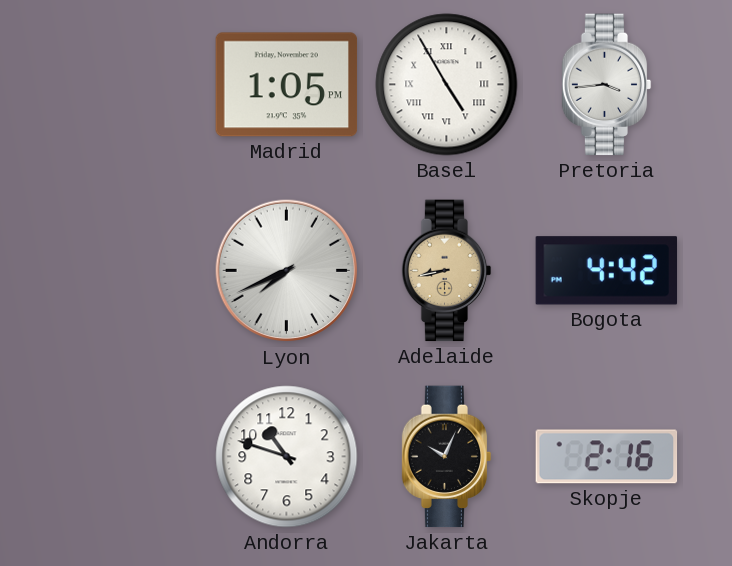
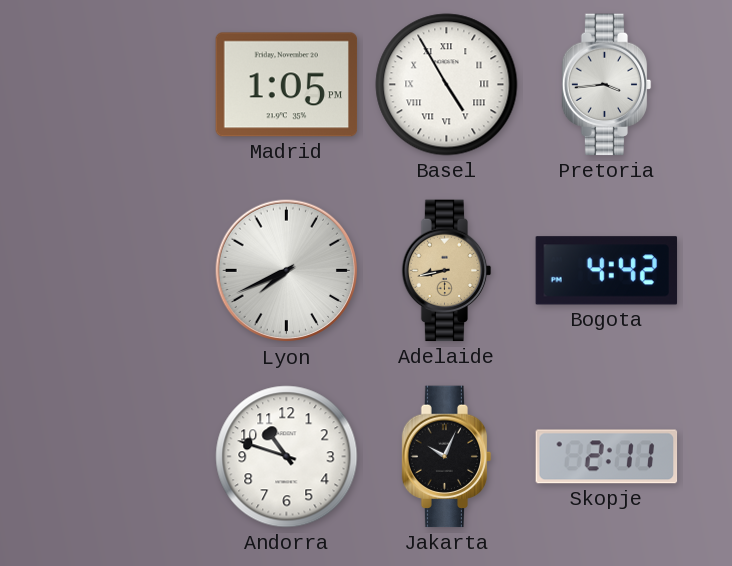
Skopje: 2:16 -> 2:11 (607, 457)
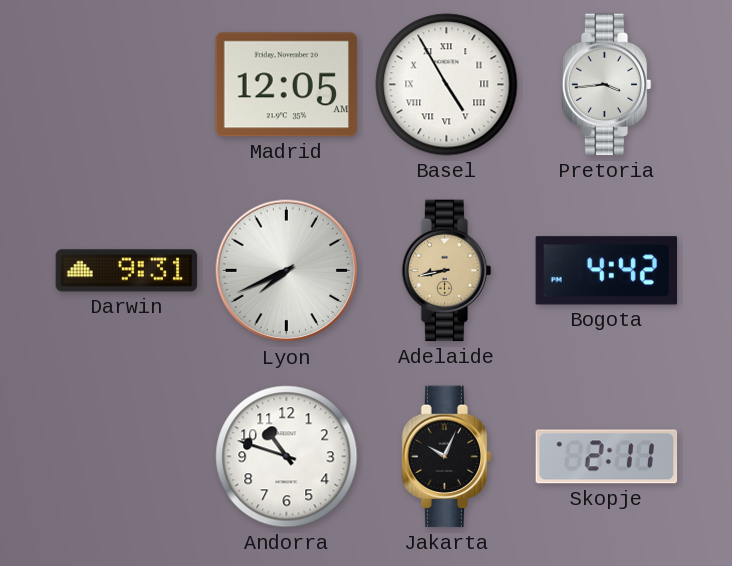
Madrid: 1:05 -> 12:05 (287, 85)
Darwin: none -> 9:31 (127, 271)
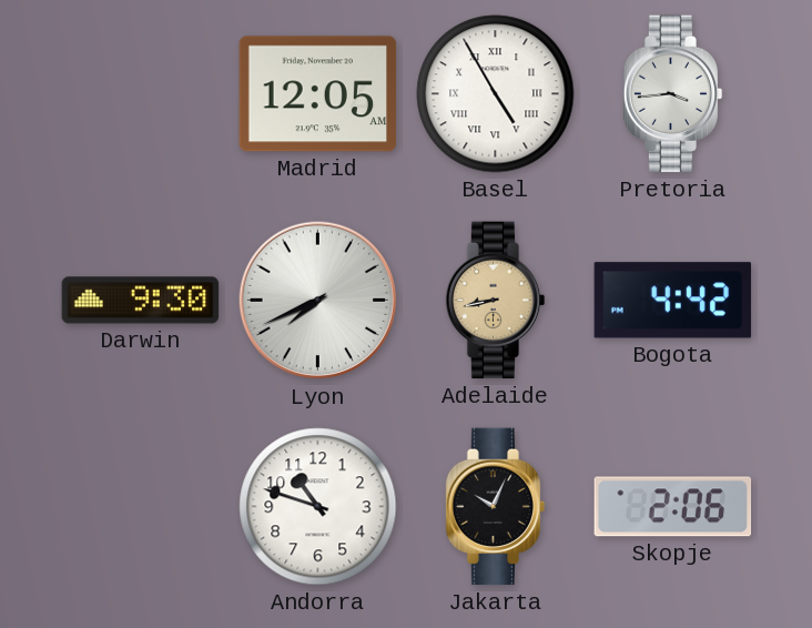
Darwin: 9:31 -> 9:30 (141, 301)
Skopje: 2:11 -> 2:06 (673, 507)
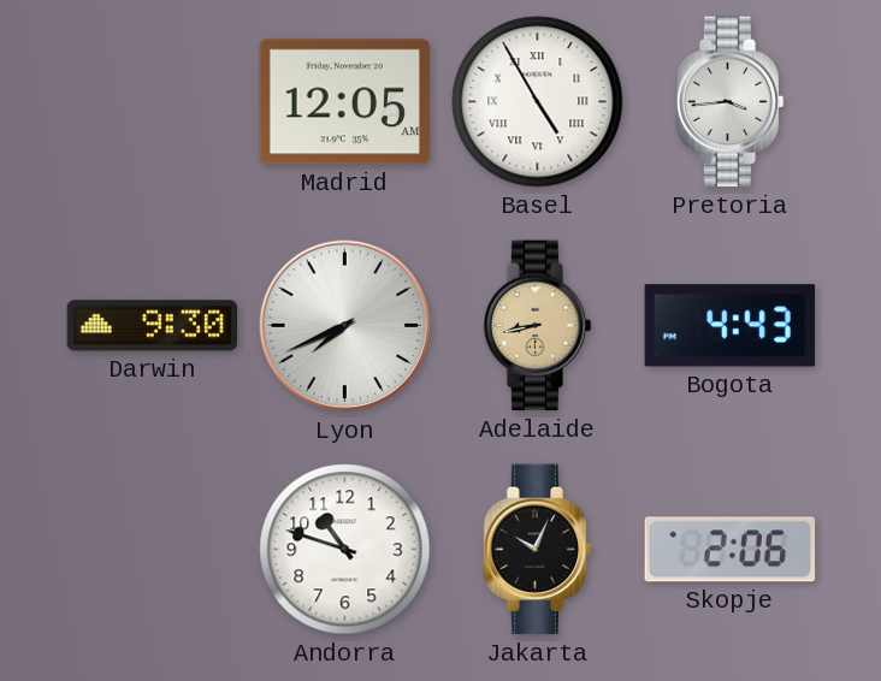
Bogota: 4:42 -> 4:43 (731, 326)
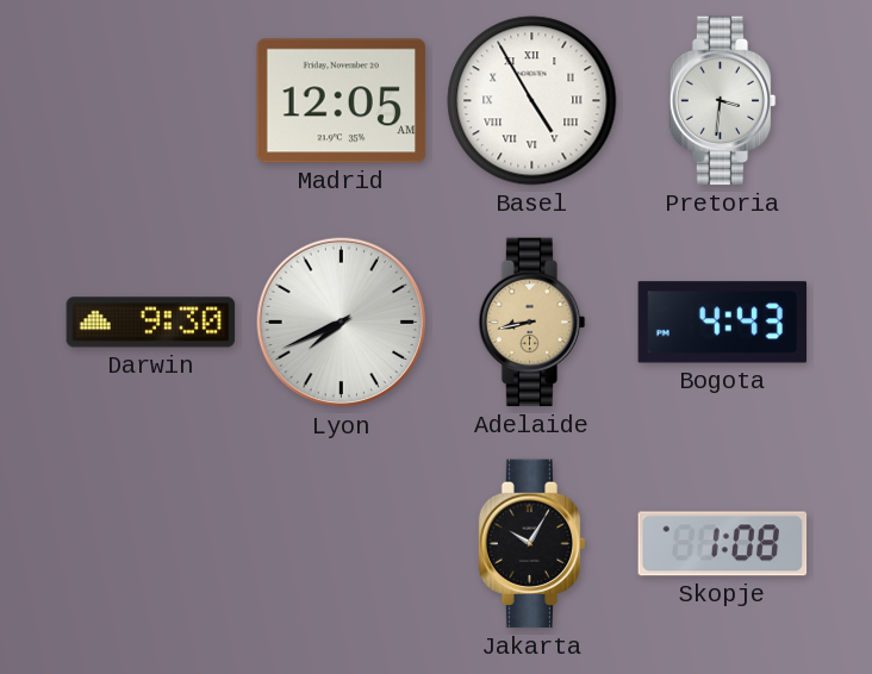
Pretoria: 3:44 -> 3:31 (723, 101)
Andorra: 10:48 -> none (345, 550)
Jakarta: 10:04 -> 10:05 (532, 544)
Skopje: 2:06 -> 1:08 (723, 544)
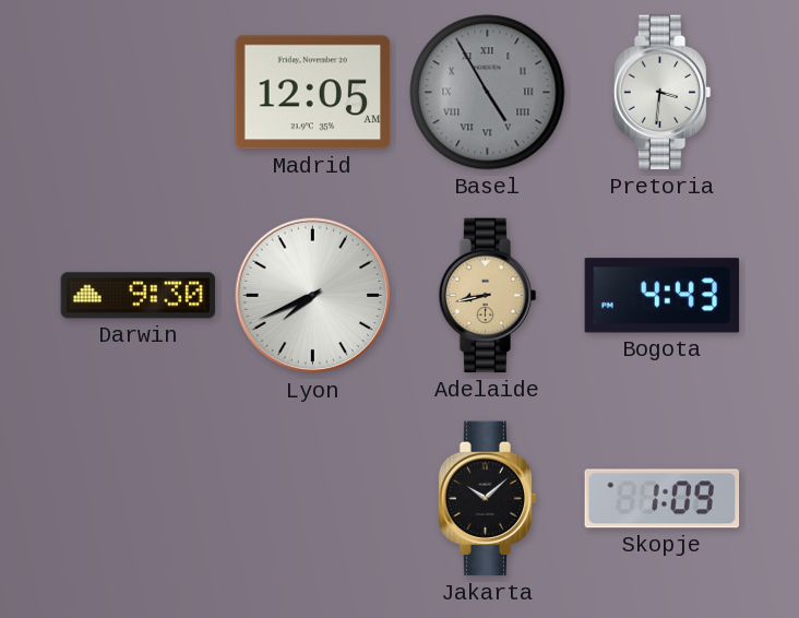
Basel dial: white -> grey (488, 93)
Jakarta: 10:05 -> 10:08 (488, 499)
Skopje: 1:08 -> 1:09 (663, 499)
